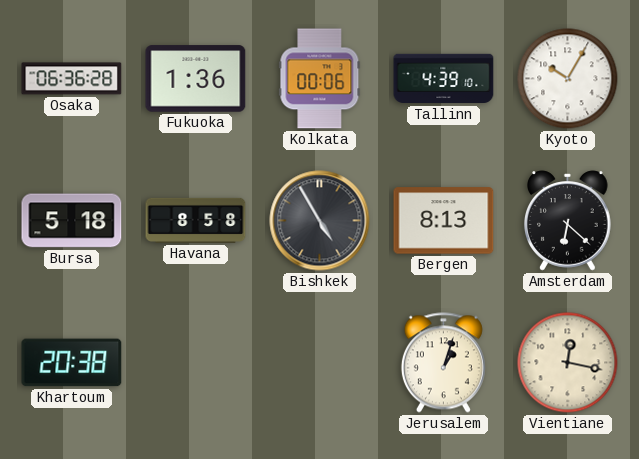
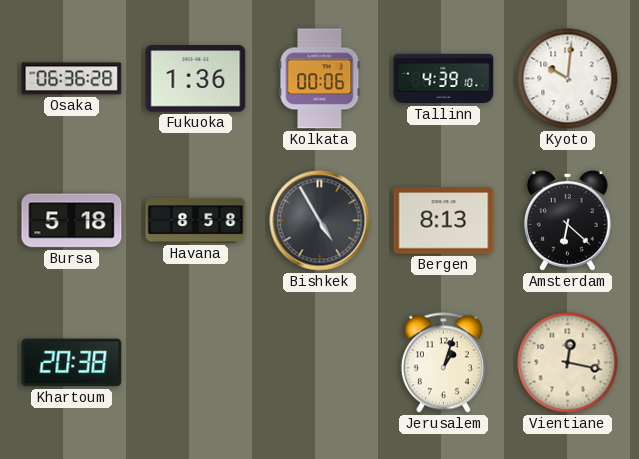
Kyoto: 10:05 -> 10:01 (568, 79)
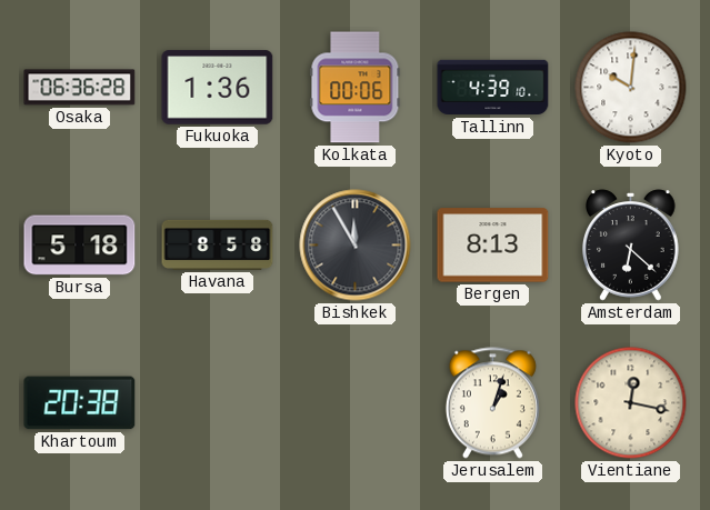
Bishkek: 4:55 -> 11:55 (356, 246)
